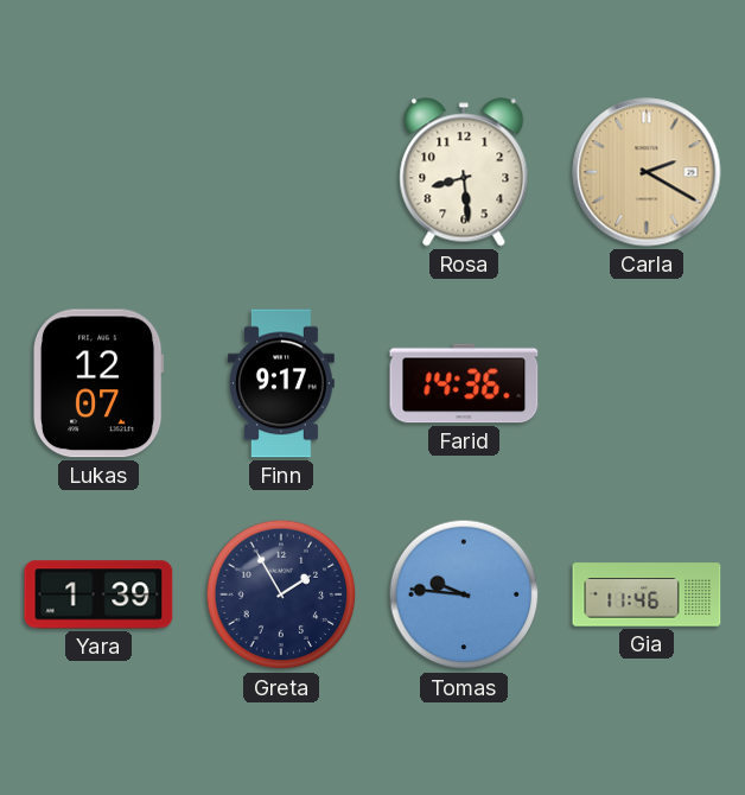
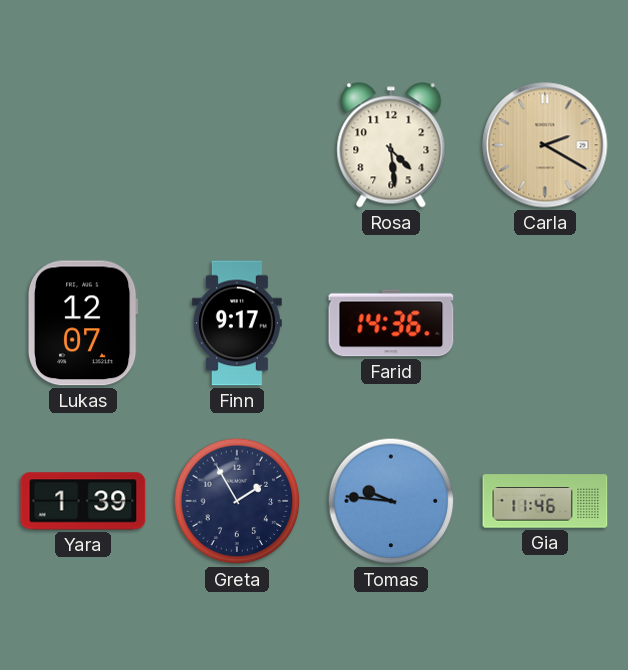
Rosa: 8:29 -> 4:29 (391, 145)
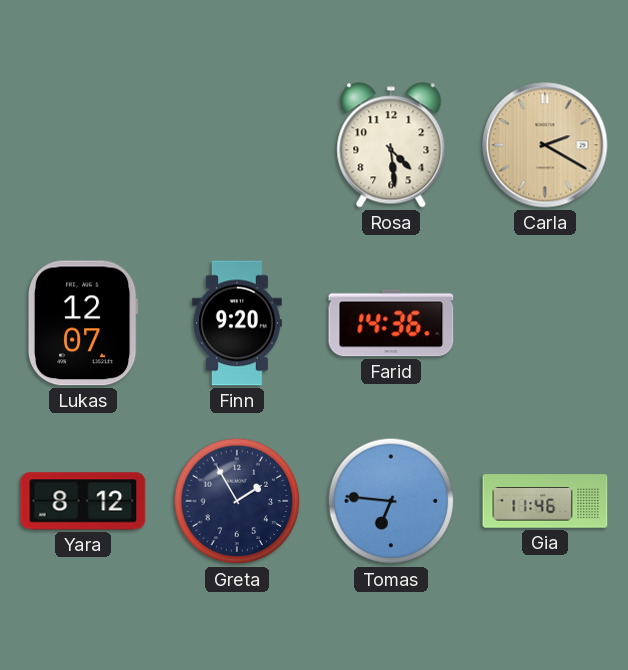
Finn: 9:17 -> 9:20 (237, 323)
Yara: 1:39 -> 8:12 (83, 501)
Tomas: 9:46 -> 6:46 (391, 501)
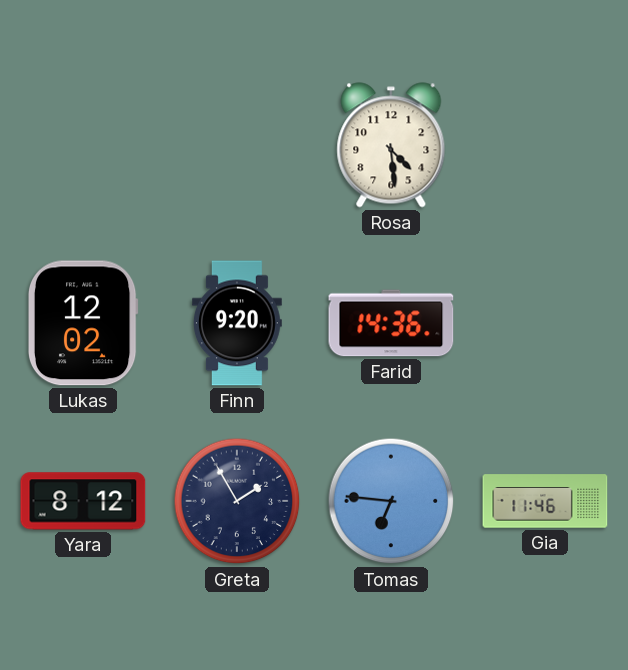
Carla: 2:20 -> none (545, 145)
Lukas: 12:07 -> 12:02 (83, 323)
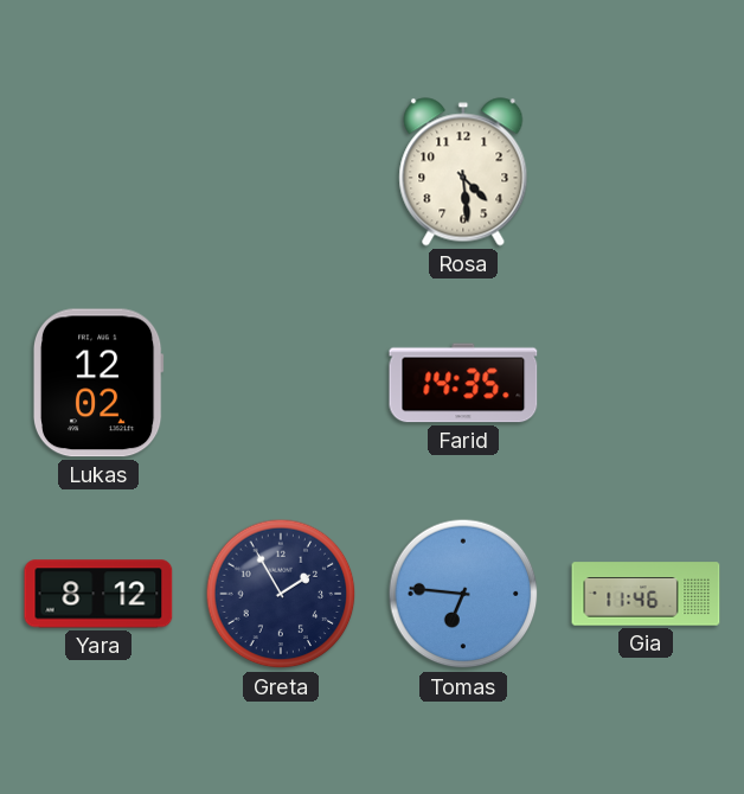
Finn: 9:20 -> none (237, 323)
Farid: 14:36 -> 14:35 (463, 383)
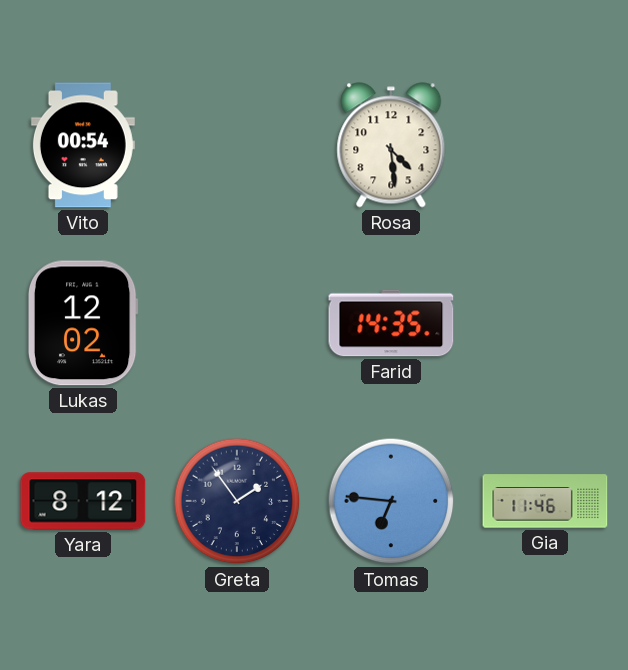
Vito: none -> 00:54 (83, 145)
Greta: 1:55 -> 1:54 (237, 501)
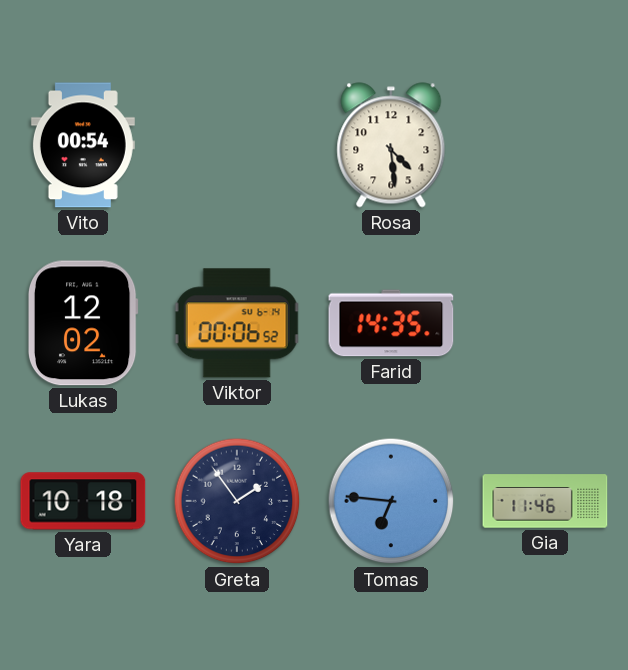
Viktor: none -> 00:06 (237, 323)
Yara: 8:12 -> 10:18 (83, 501)
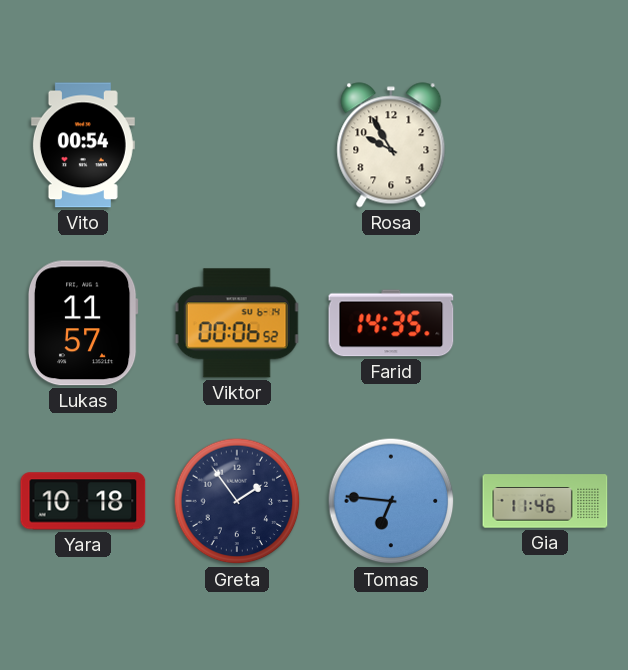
Rosa: 4:29 -> 9:55 (391, 145)
Lukas: 12:02 -> 11:57 (83, 323)
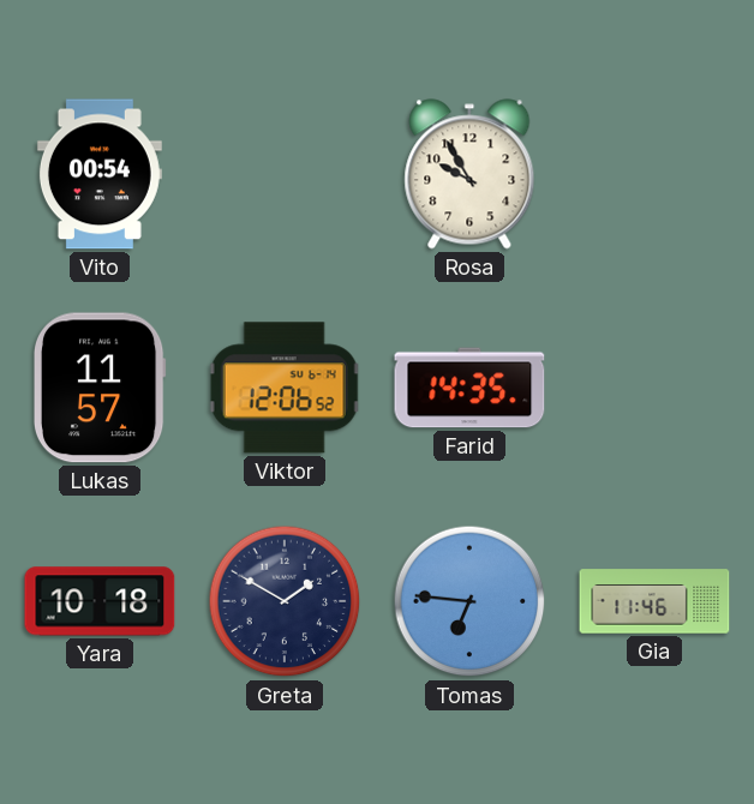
Viktor: 00:06 -> 12:06 (285, 388)
Greta: 1:54 -> 1:50 (285, 601)
